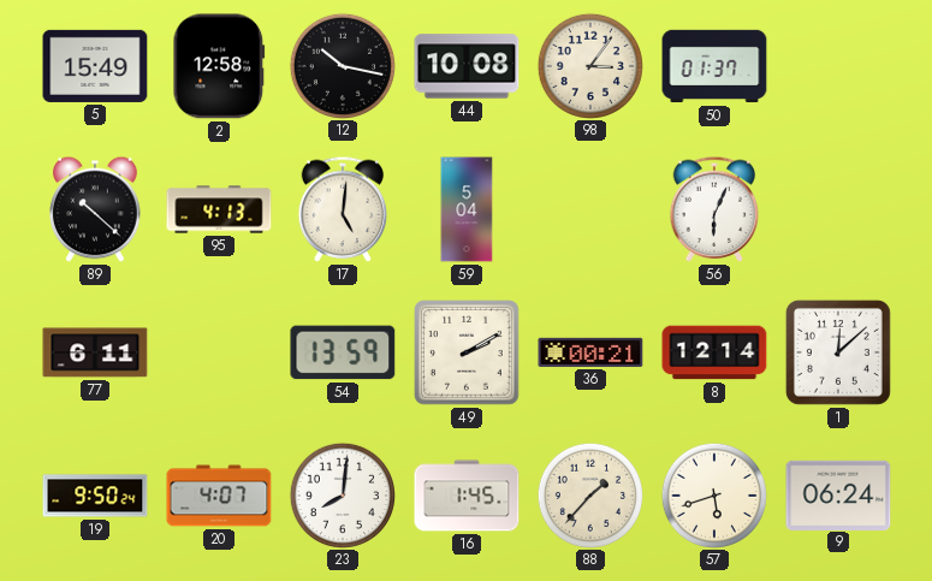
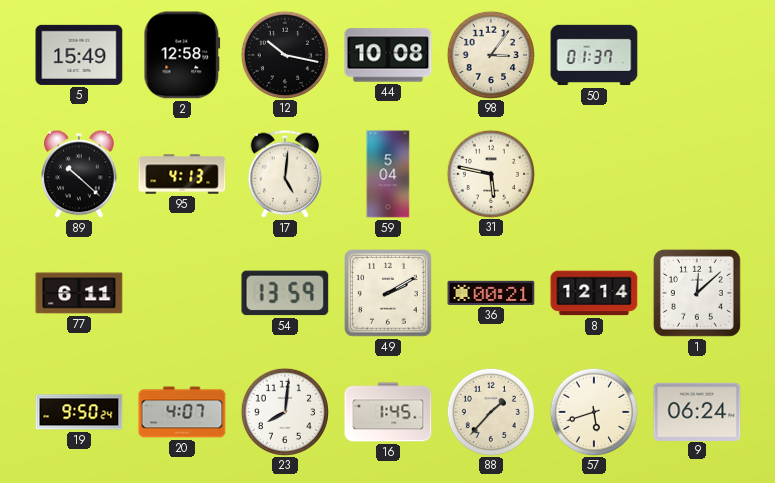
31: none -> 5:47 (491, 173)
56: 6:04 -> none (714, 209)
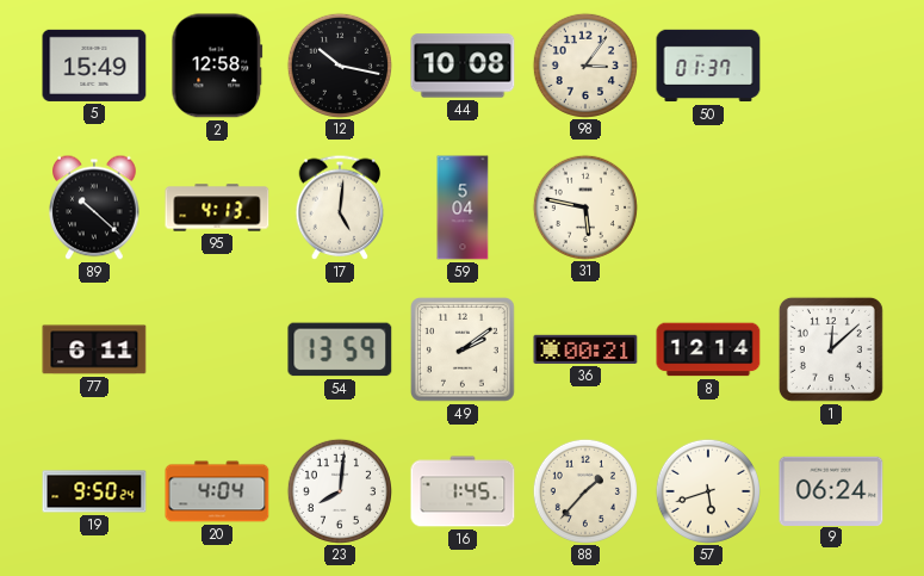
49: 2:10 -> 2:09 (464, 351)
20: 4:07 -> 4:04 (217, 491)
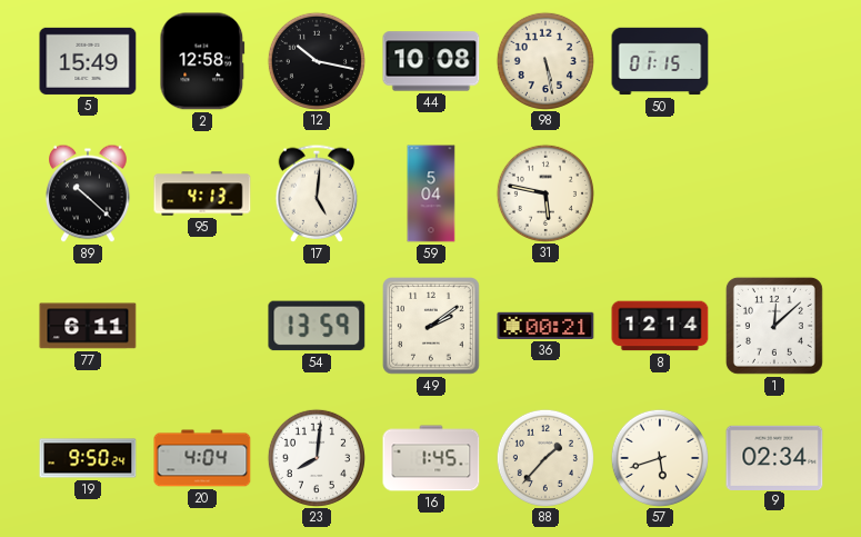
98: 3:06 -> 5:28 (545, 60)
50: 01:37 -> 01:15 (660, 61)
9: 06:24 -> 02:34 (774, 457)
